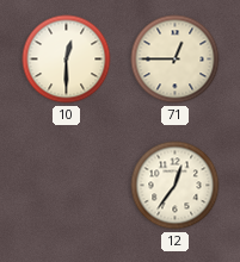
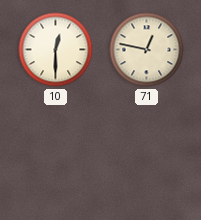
71: 12:45 -> 12:47 (147, 50)
12: 12:36 -> none (176, 186)
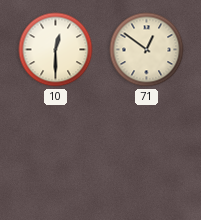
71: 12:47 -> 12:51 (147, 50)
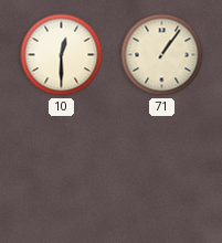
71: 12:51 -> 1:06 (162, 55)
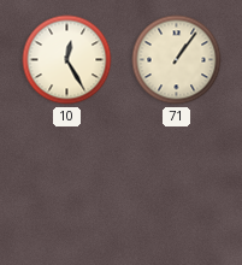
10: 12:30 -> 12:25 (67, 60)
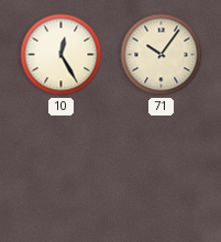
71: 1:06 -> 10:06 (162, 55)
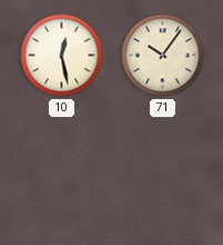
10: 12:25 -> 12:28 (62, 56)
